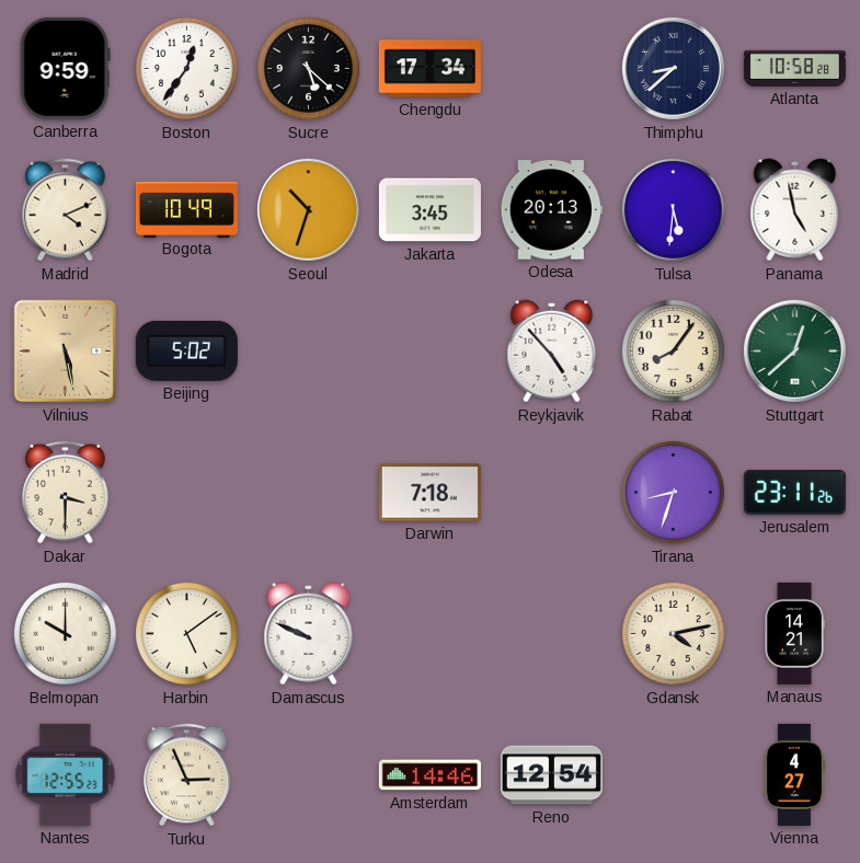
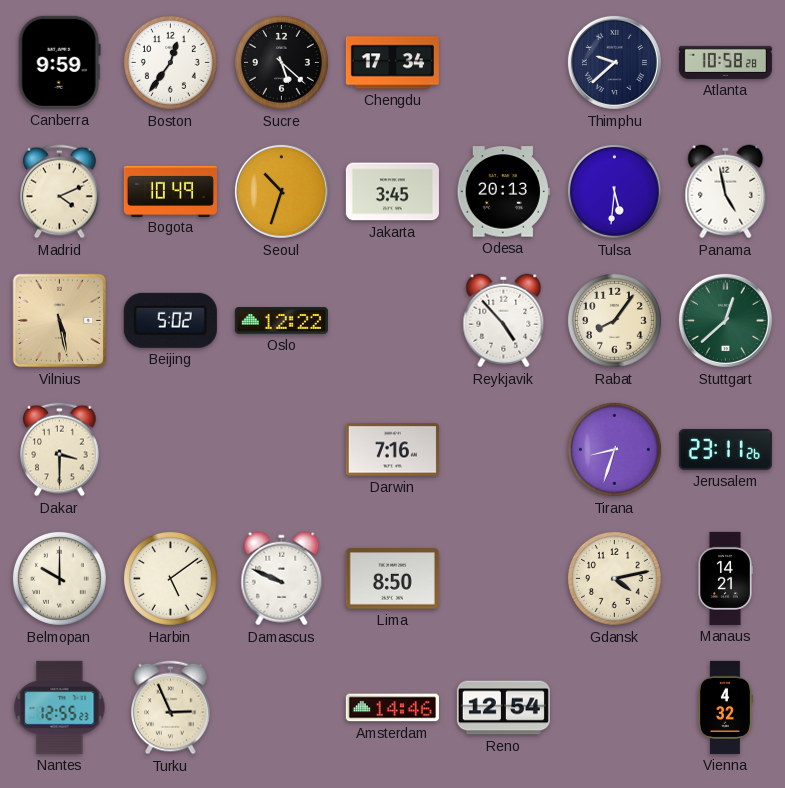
Thimphu: 8:38 -> 9:38 (614, 62)
Oslo: none -> 12:22 (281, 321)
Darwin: 7:18 -> 7:16 (392, 450)
Lima: none -> 8:50 (392, 579)
Vienna: 4:27 -> 4:32 (725, 707)
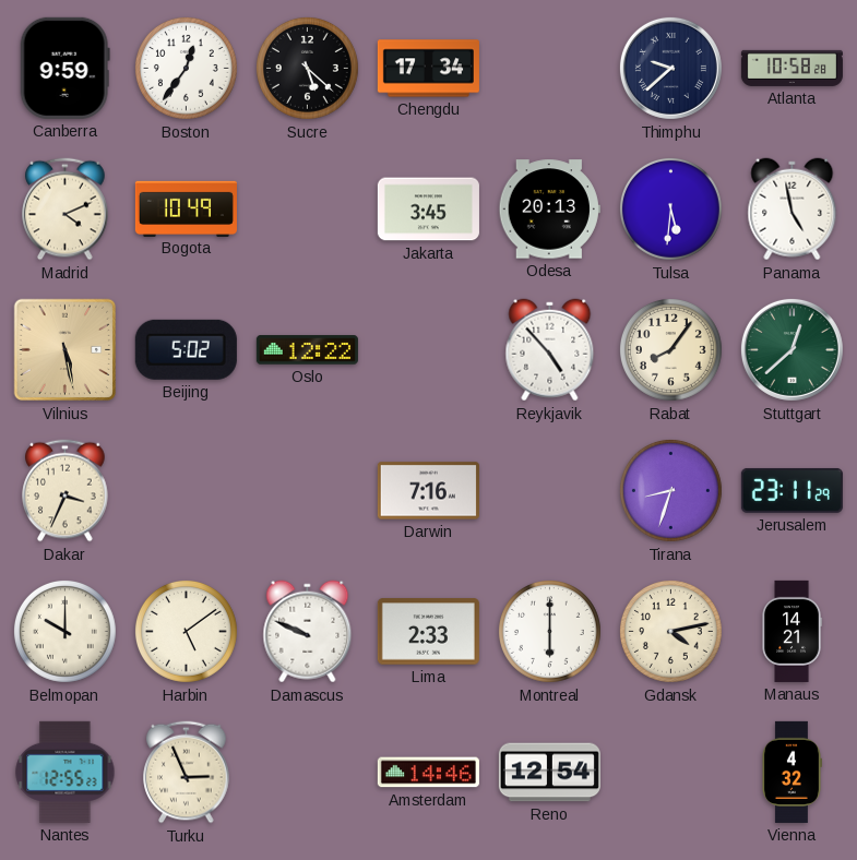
Seoul: 10:33 -> none (281, 191)
Dakar: 3:30 -> 3:34 (66, 491)
Jerusalem: 23:11:26 -> 23:11:29 (791, 490)
Lima: 8:50 -> 2:33 (428, 632)
Montreal: none -> 6:00 (549, 631)
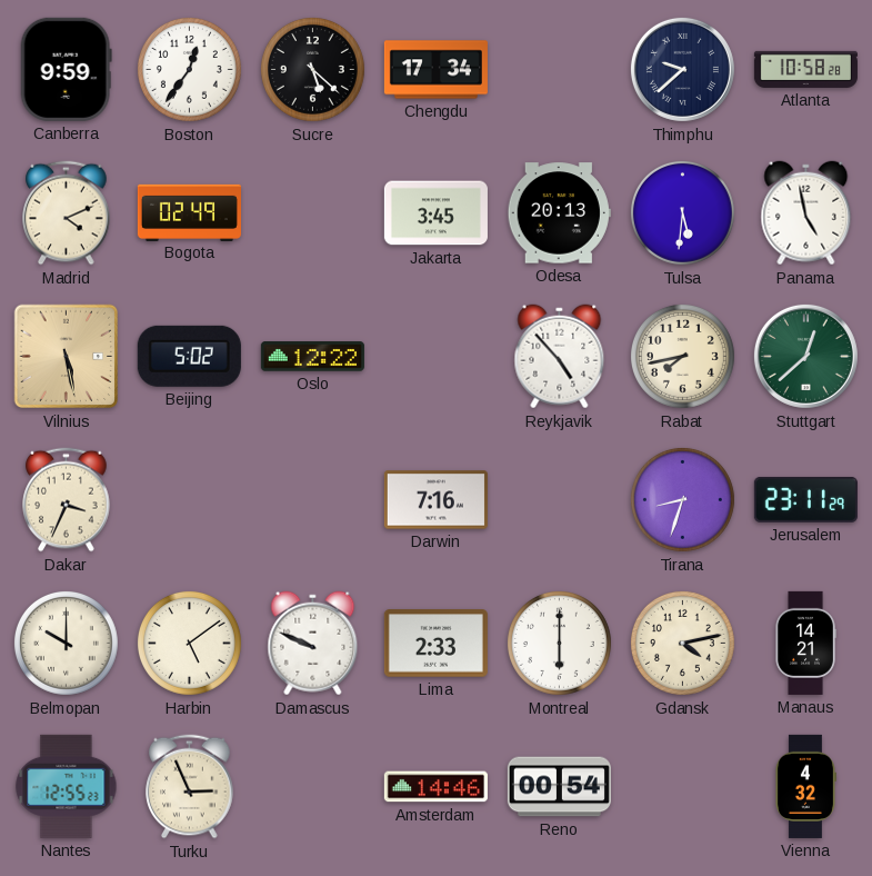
Bogota: 10:49 -> 02:49 (189, 212)
Rabat: 8:06 -> 7:43 (682, 356)
Reno: 12:54 -> 00:54 (559, 787)
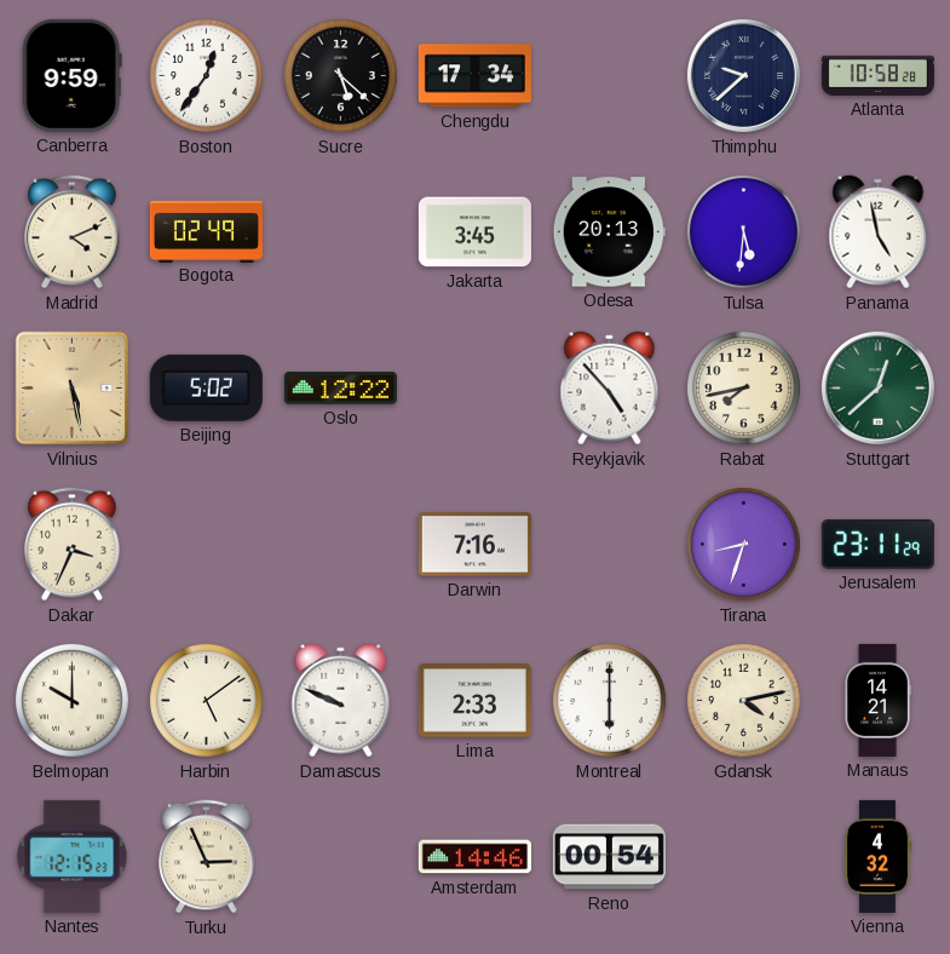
Nantes: 12:55 -> 12:15 (73, 856)
